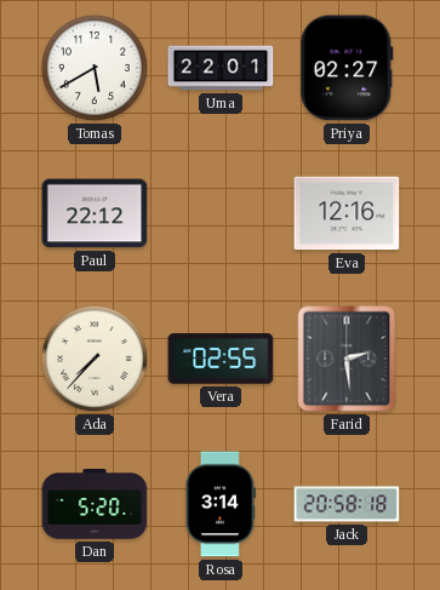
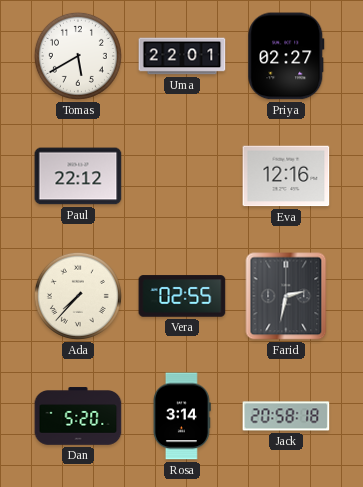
Farid: 2:29 -> 2:32 (286, 296)
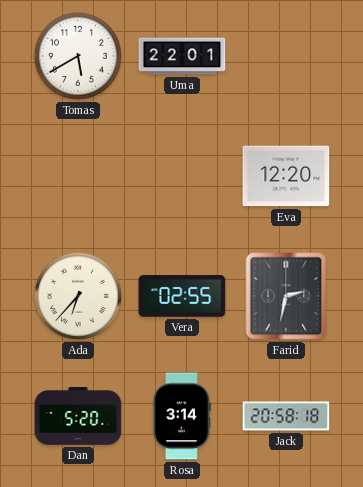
Priya: 02:27 -> none (286, 56)
Paul: 22:12 -> none (78, 176)
Eva: 12:16 -> 12:20 (286, 176)
Ada: 7:37 -> 6:37 (78, 296)
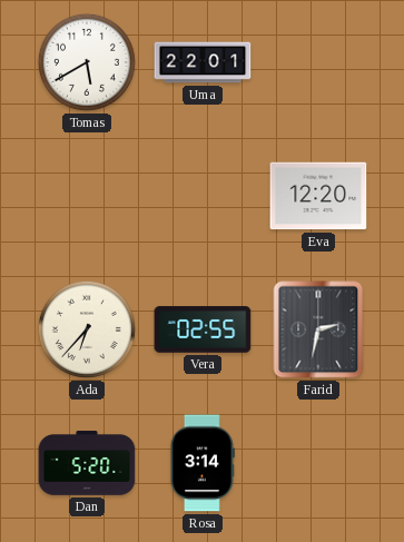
Jack: 20:58 -> none (286, 416)
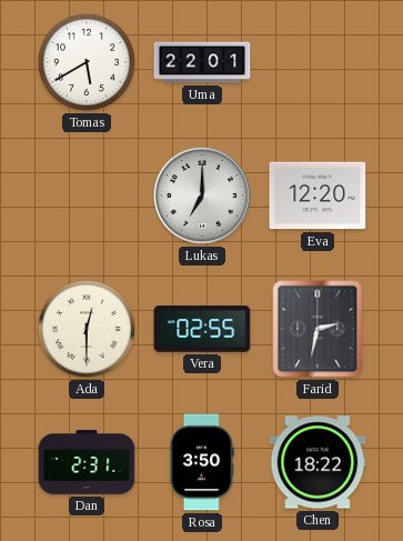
Lukas: none -> 7:00 (202, 196)
Ada: 6:37 -> 12:30 (87, 329)
Dan: 5:20 -> 2:31 (87, 462)
Rosa: 3:14 -> 3:50 (202, 462)
Chen: none -> 18:22 (318, 462)
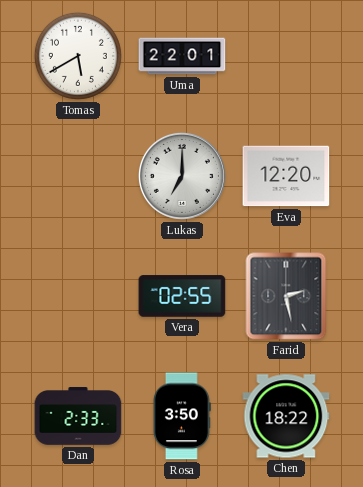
Ada: 12:30 -> none (87, 329)
Farid: 2:32 -> 2:28 (286, 296)
Dan: 2:31 -> 2:33 (78, 416)
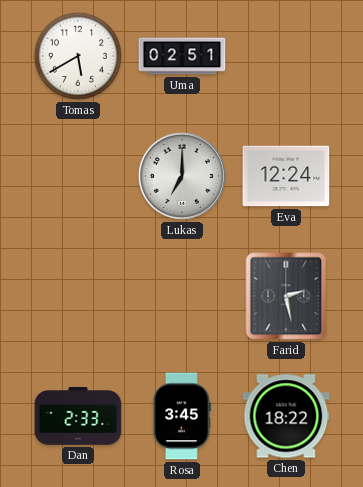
Uma: 22:01 -> 02:51 (182, 56)
Eva: 12:20 -> 12:24 (286, 176)
Vera: 02:55 -> none (182, 296)
Rosa: 3:50 -> 3:45 (182, 416)
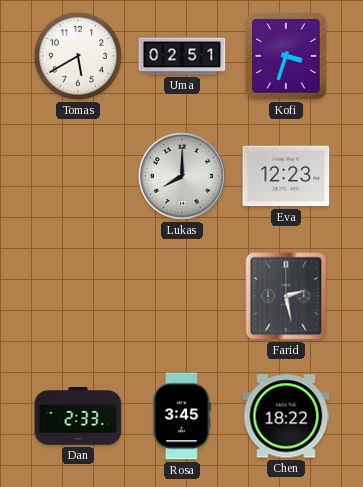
Kofi: none -> 3:33 (286, 56)
Lukas: 7:00 -> 8:00 (182, 176)
Eva: 12:24 -> 12:23 (286, 176)
